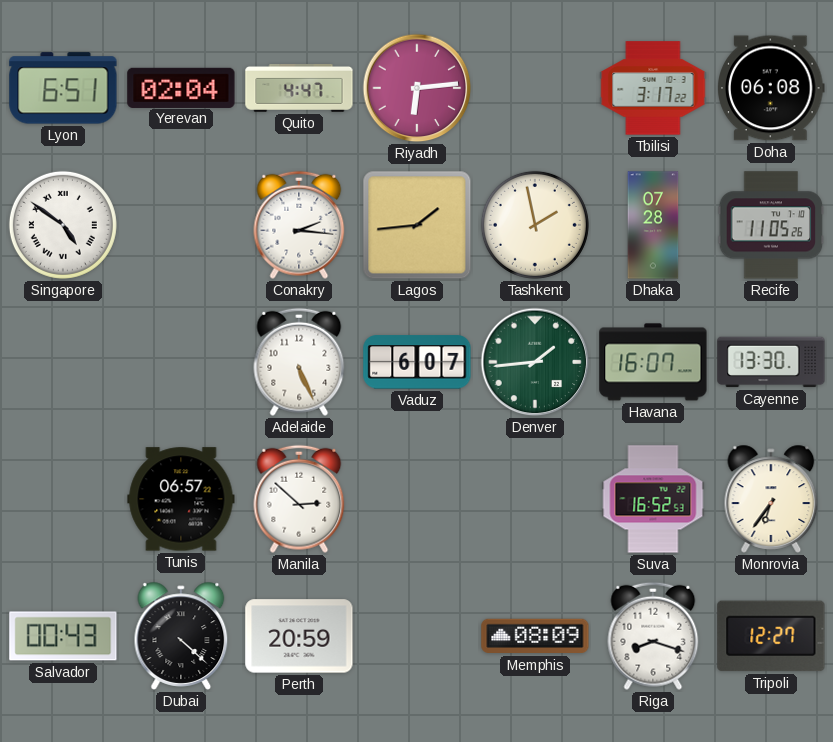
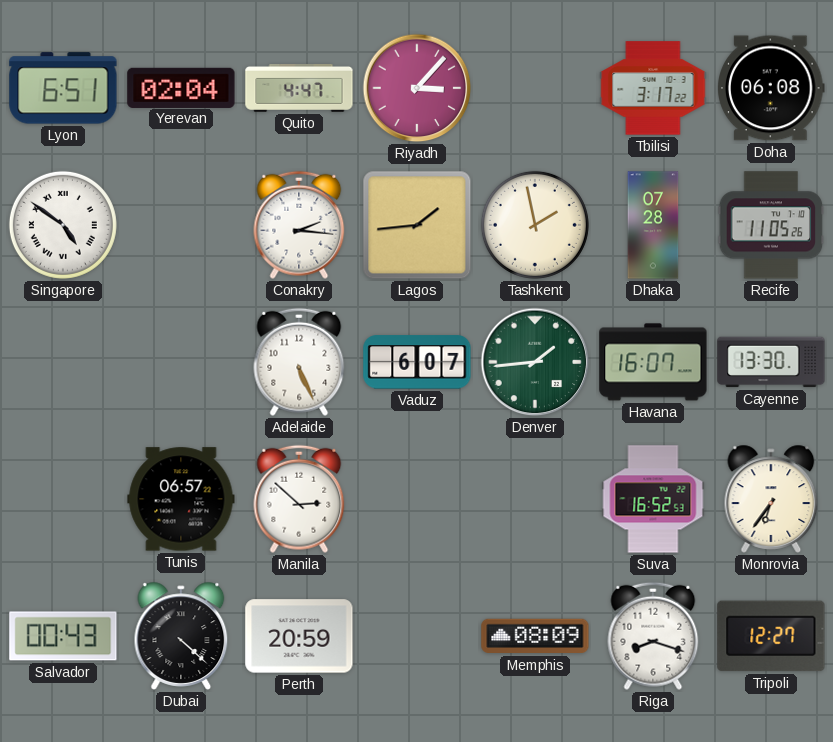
Riyadh: 6:14 -> 3:07 (417, 88)
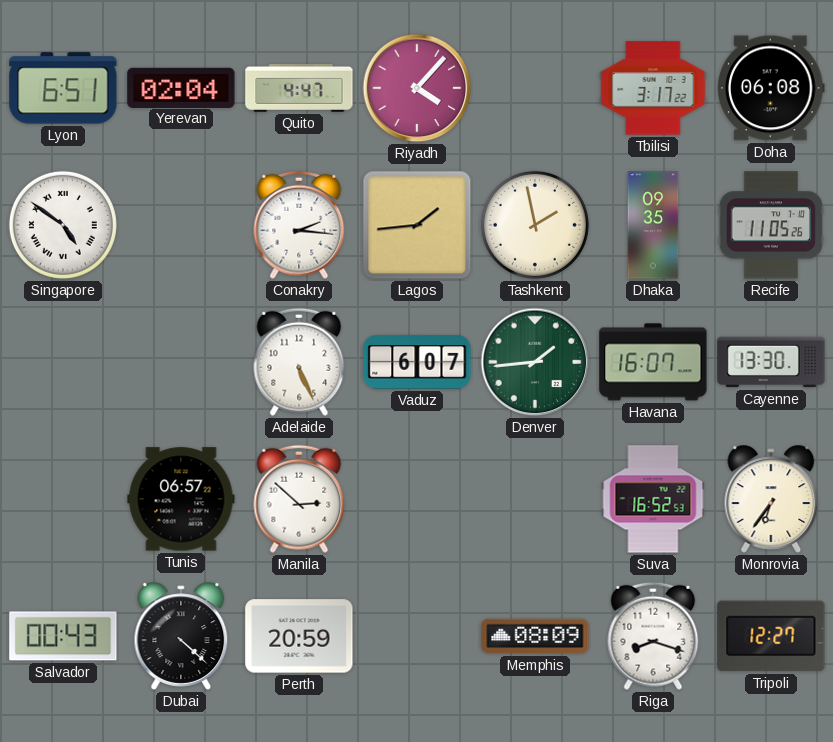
Riyadh: 3:07 -> 4:07 (417, 88)
Dhaka: 07:28 -> 09:35 (653, 225)
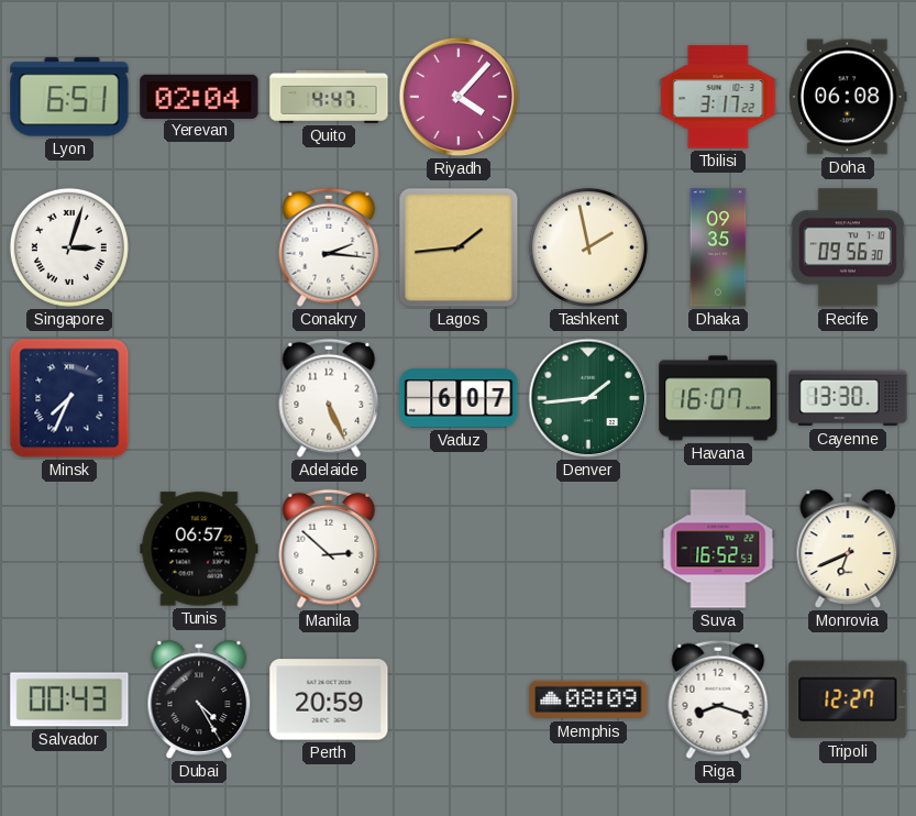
Singapore: 4:51 -> 3:03 (69, 247)
Recife: 11:05 -> 09:56 (848, 247)
Minsk: none -> 7:34 (69, 398)
Monrovia: 6:36 -> 6:41 (848, 549)
Dubai: 4:22 -> 4:25 (199, 699)
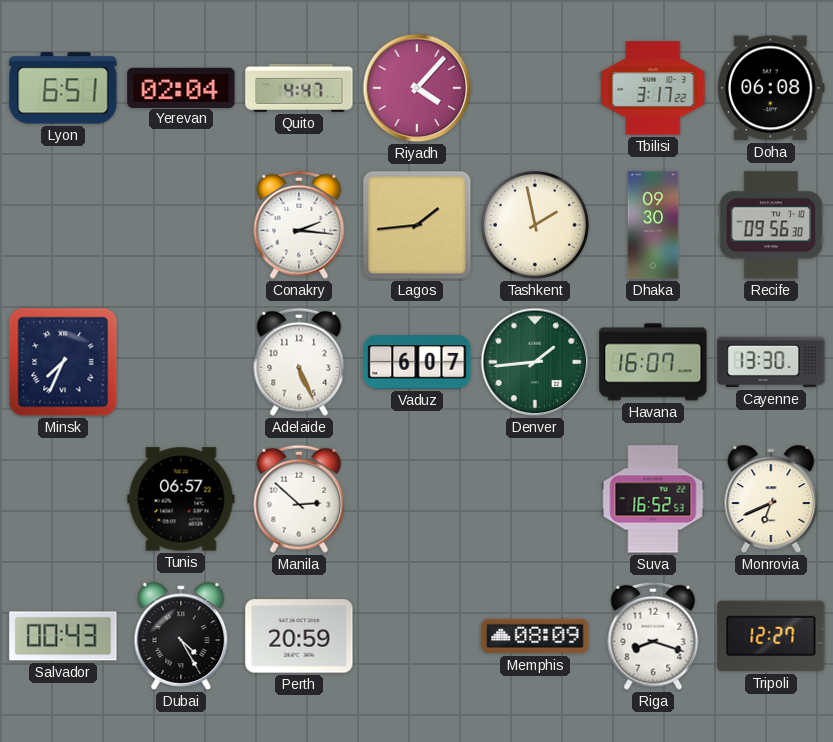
Singapore: 3:03 -> none (69, 247)
Dhaka: 09:35 -> 09:30 (653, 225)
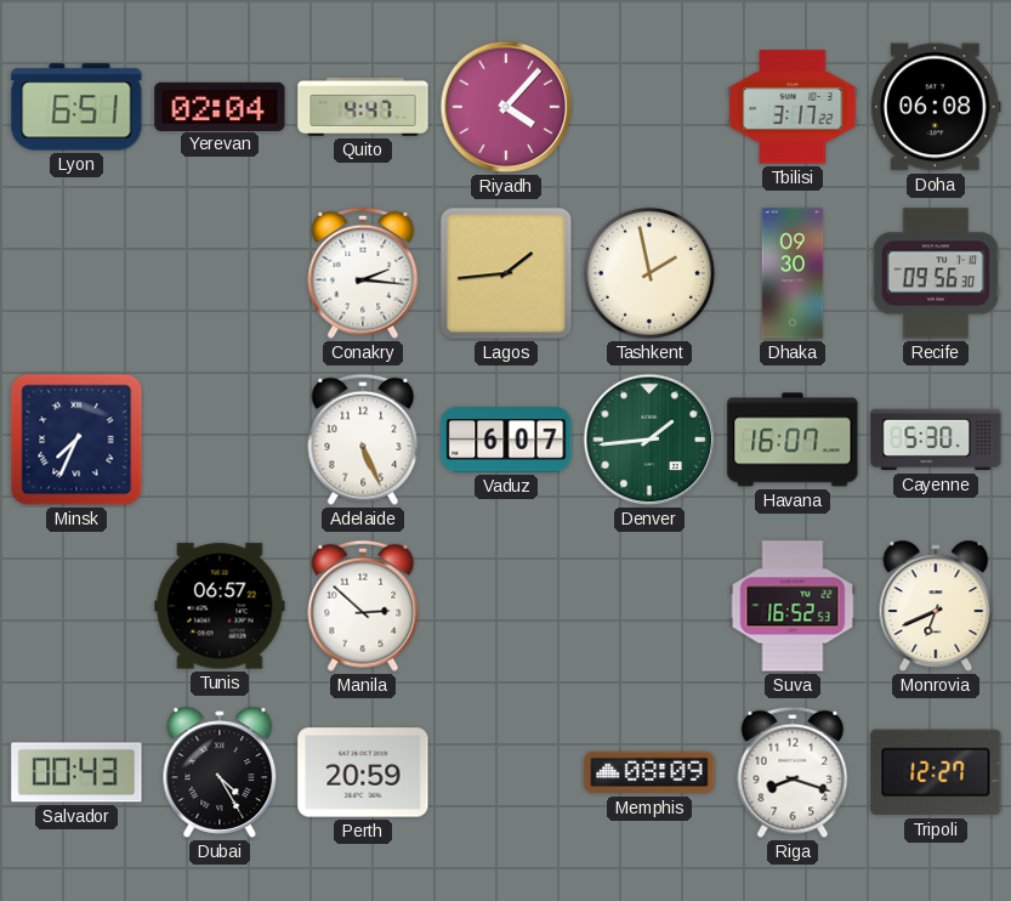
Cayenne: 13:30 -> 5:30 (936, 440)
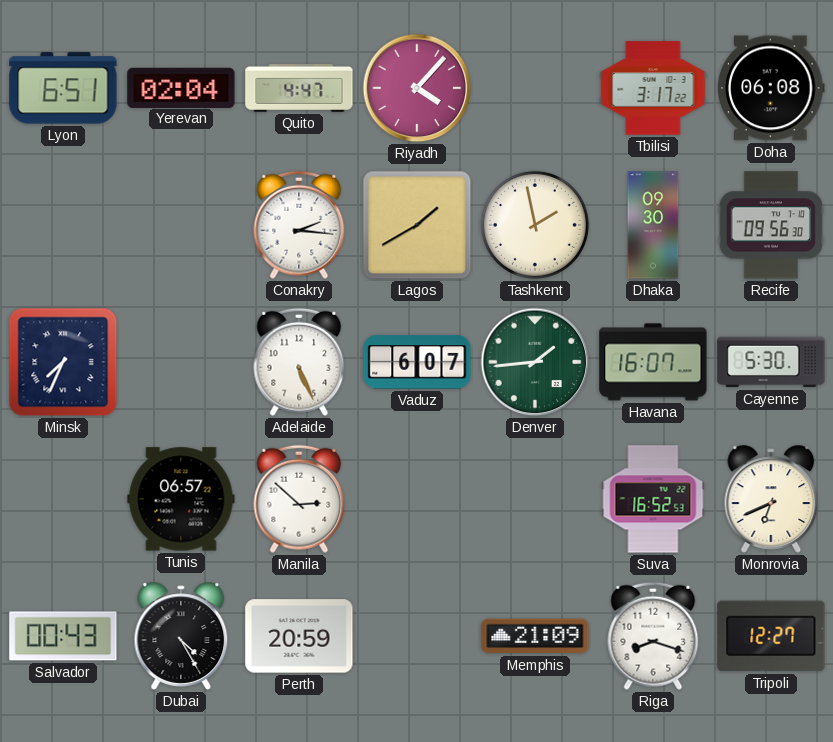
Lagos: 1:44 -> 1:40 (417, 225)
Memphis: 08:09 -> 21:09 (535, 636)
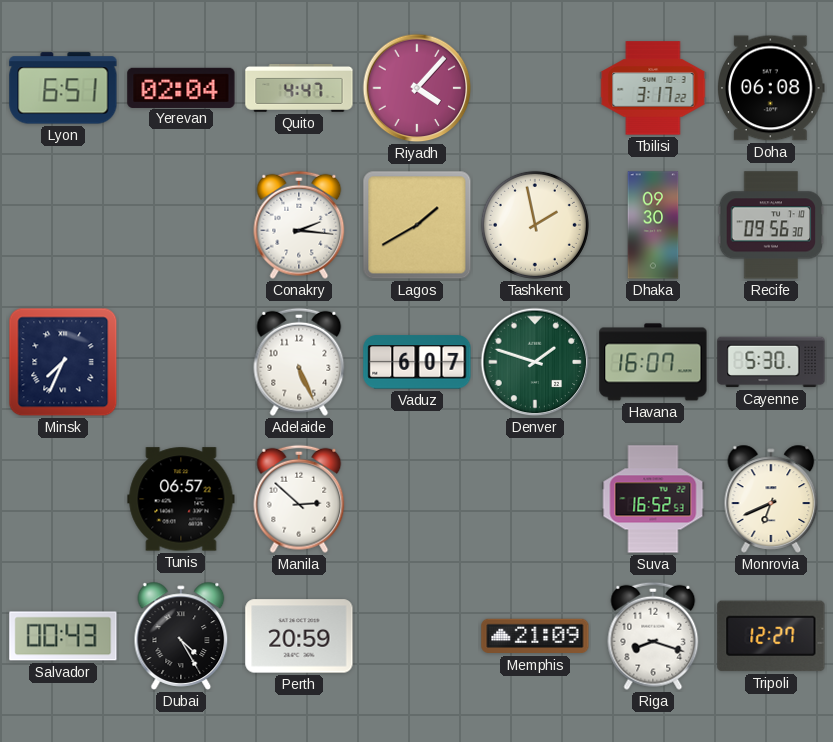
Denver: 1:44 -> 1:48 (535, 362)
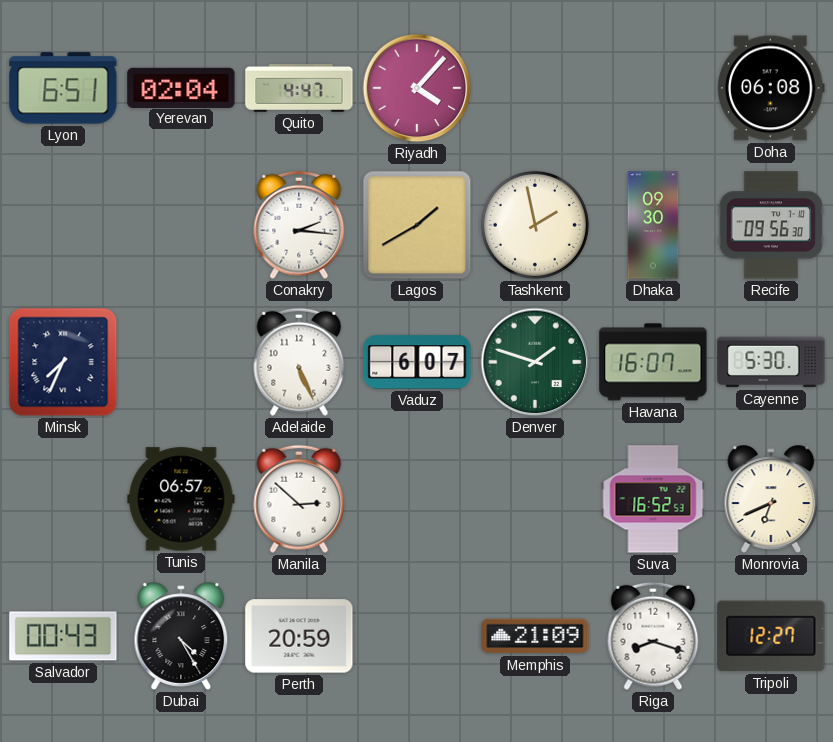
Tbilisi: 3:17 -> none (653, 88)
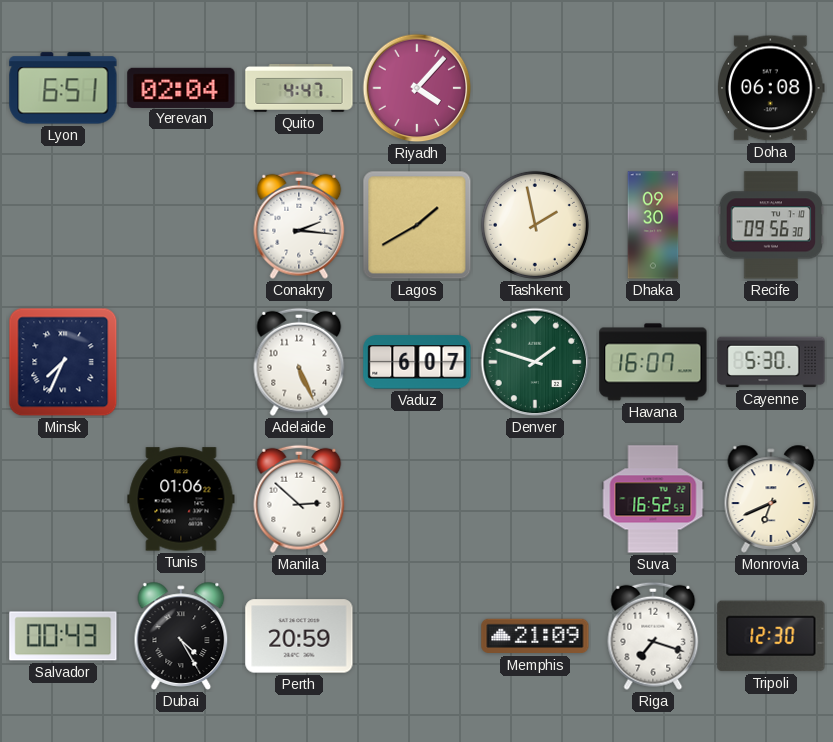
Tunis: 06:57 -> 01:06 (181, 499)
Riga: 8:18 -> 7:18 (653, 636)
Tripoli: 12:27 -> 12:30 (771, 636)
